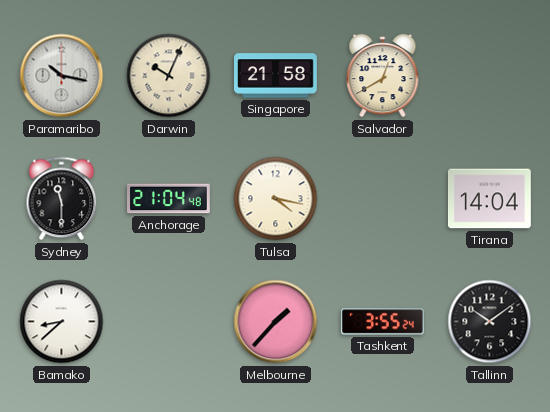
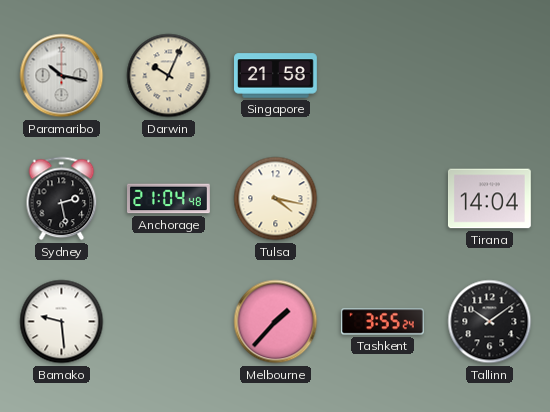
Salvador: 12:40 -> none (383, 76)
Sydney: 11:30 -> 2:28 (62, 199)
Bamako: 8:38 -> 9:29 (62, 322)
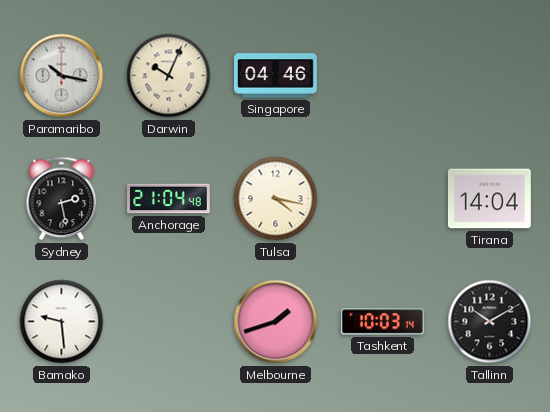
Singapore: 21:58 -> 04:46 (276, 76)
Melbourne: 1:37 -> 1:42 (276, 322)
Tashkent: 3:55 -> 10:03 (382, 322)
Tallinn: 10:09 -> 10:10 (490, 322)
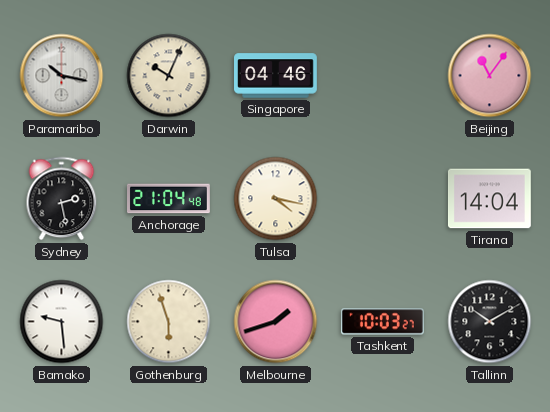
Beijing: none -> 11:06 (490, 76)
Gothenburg: none -> 5:57 (169, 322)
Tashkent: 10:03:14 -> 10:03:27 (382, 322)
